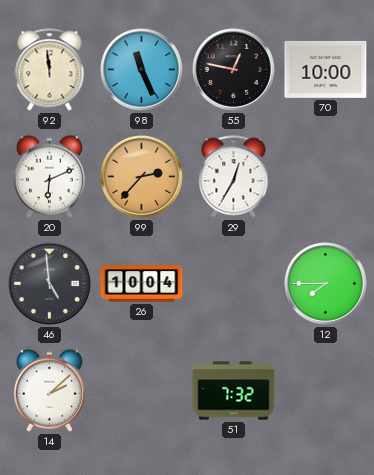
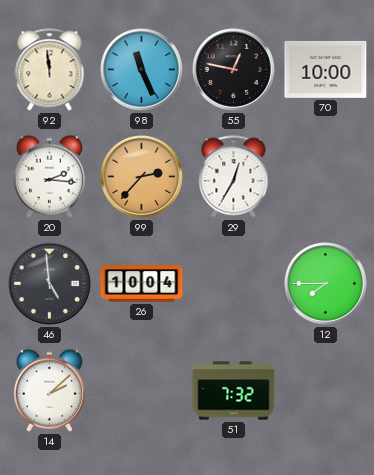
20: 6:11 -> 2:16 (49, 176)
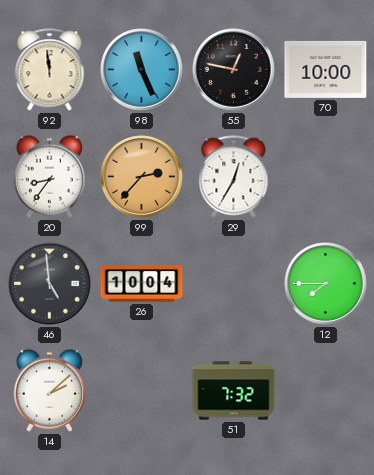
20: 2:16 -> 8:36 (49, 176)
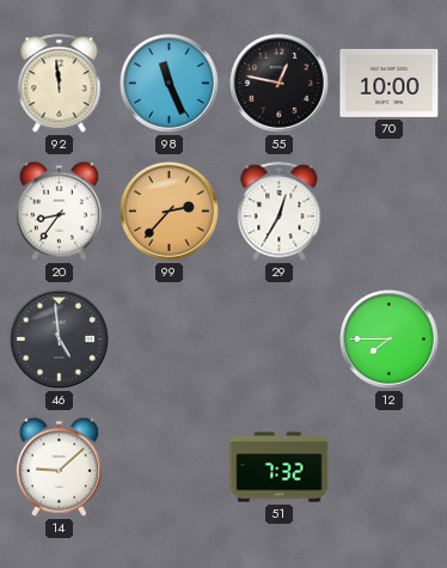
26: 10:04 -> none (142, 284)
14: 2:08 -> 9:08 (59, 466)
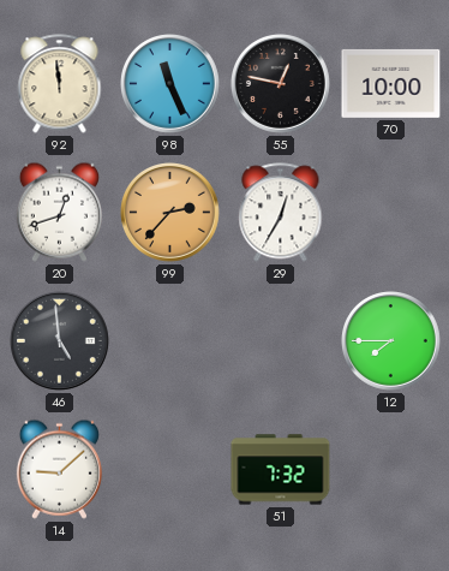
20: 8:36 -> 12:42 (59, 212)
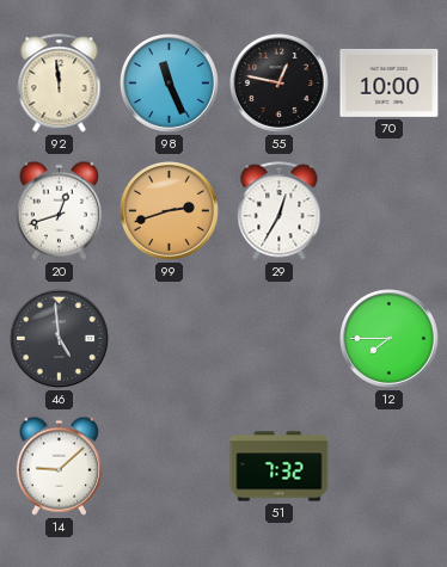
99: 2:37 -> 2:42 (170, 211)
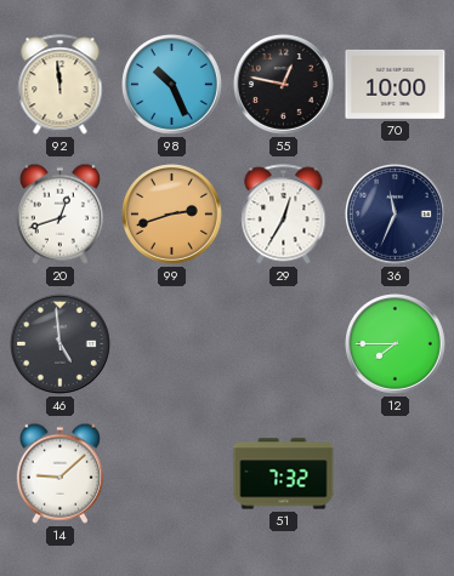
98: 11:26 -> 10:26 (172, 85)
36: none -> 11:34 (396, 215)
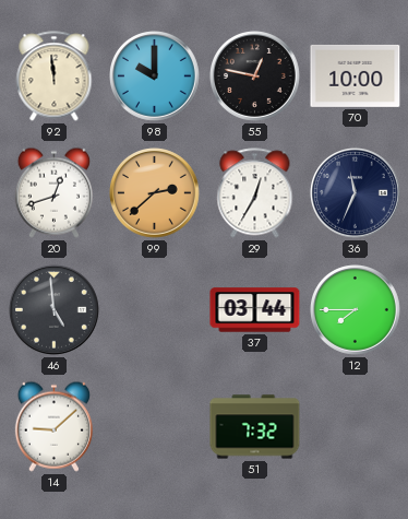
98: 10:26 -> 10:00 (155, 76)
99: 2:42 -> 2:38 (155, 193)
37: none -> 03:44 (255, 310)
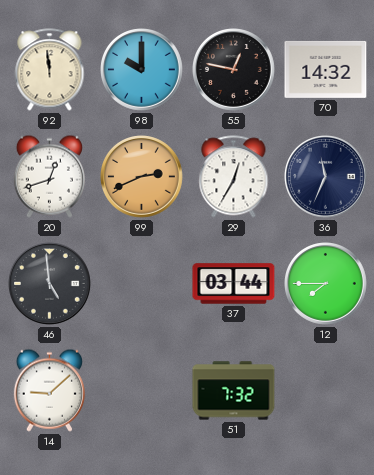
70: 10:00 -> 14:32 (326, 69)
99: 2:38 -> 2:41 (142, 177)
